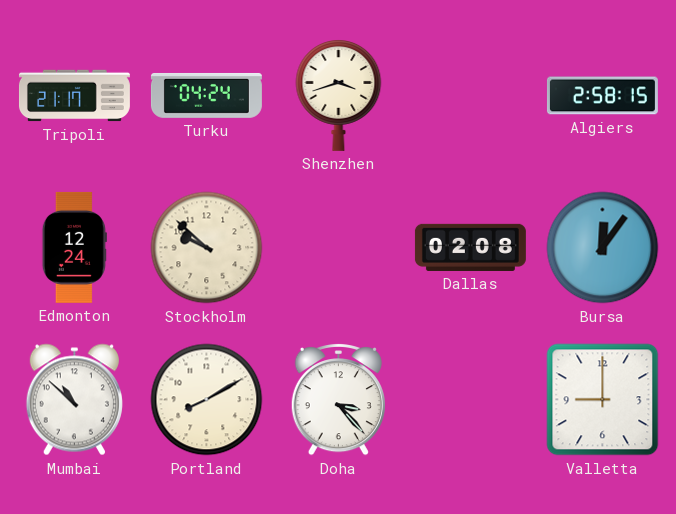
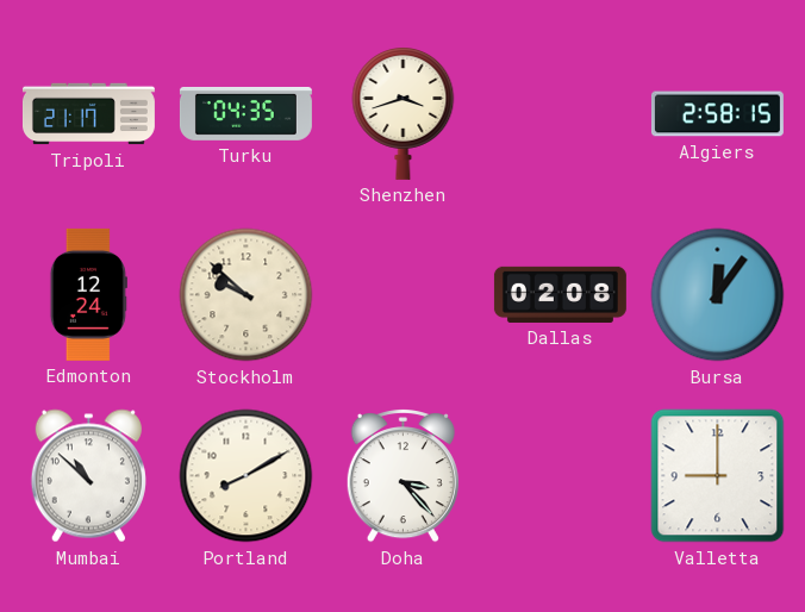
Turku: 04:24 -> 04:35 (245, 113)
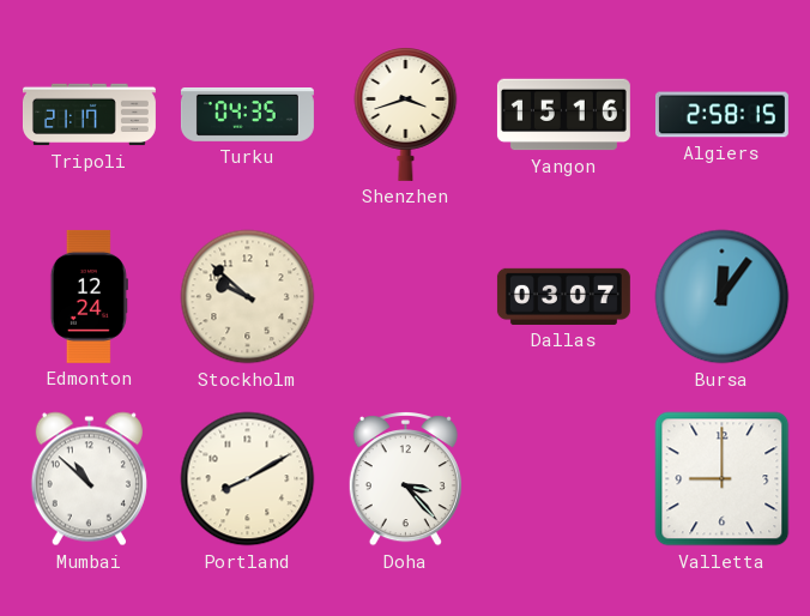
Yangon: none -> 15:16 (563, 115)
Dallas: 02:08 -> 03:07 (563, 296)
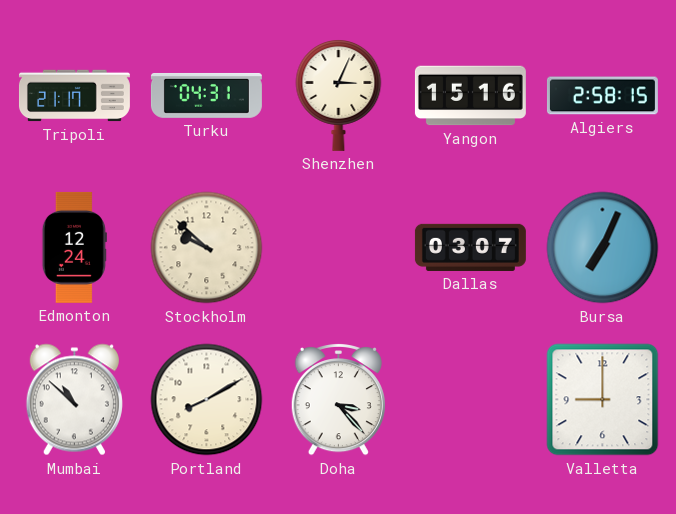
Turku: 04:35 -> 04:31 (206, 95)
Shenzhen: 3:42 -> 3:04 (339, 96)
Bursa: 12:06 -> 7:04 (603, 248)
